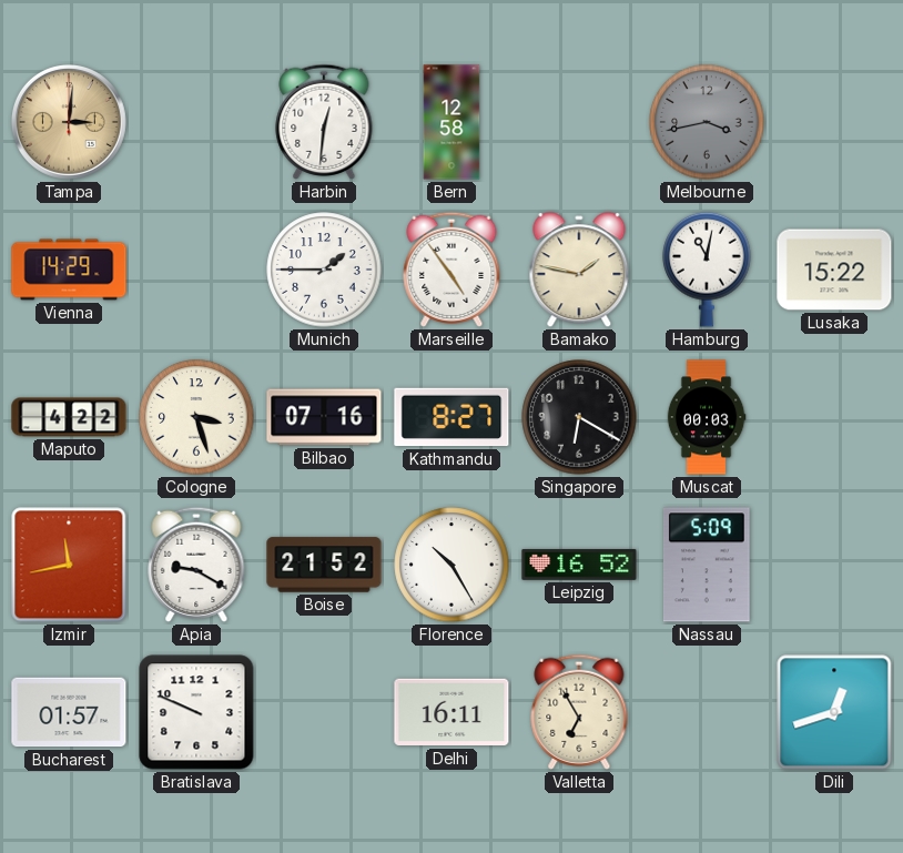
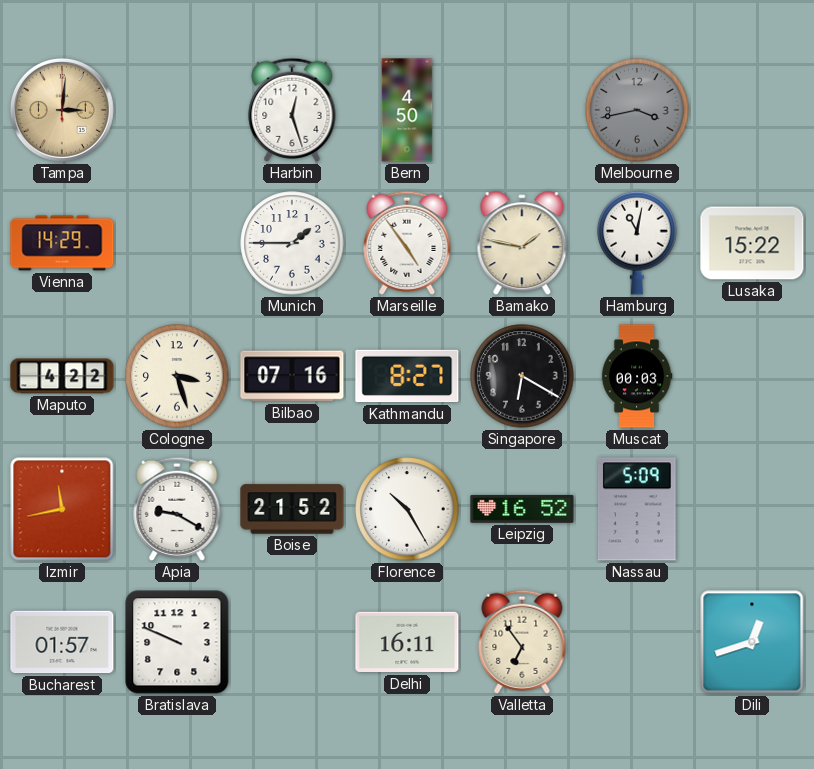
Harbin: 12:31 -> 12:27 (292, 110)
Bern: 12:58 -> 4:50 (407, 110)
Valletta: 6:55 -> 6:54 (522, 642)
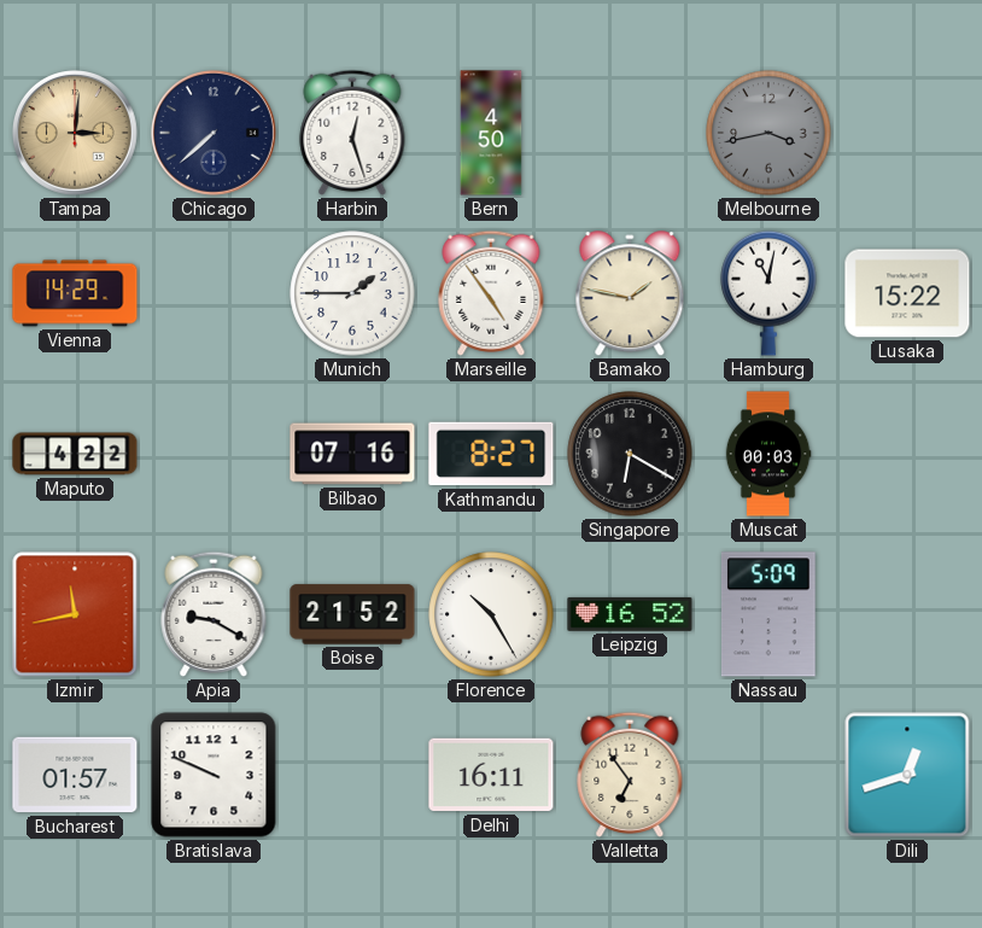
Chicago: none -> 7:38 (214, 133)
Cologne: 3:27 -> none (177, 376)
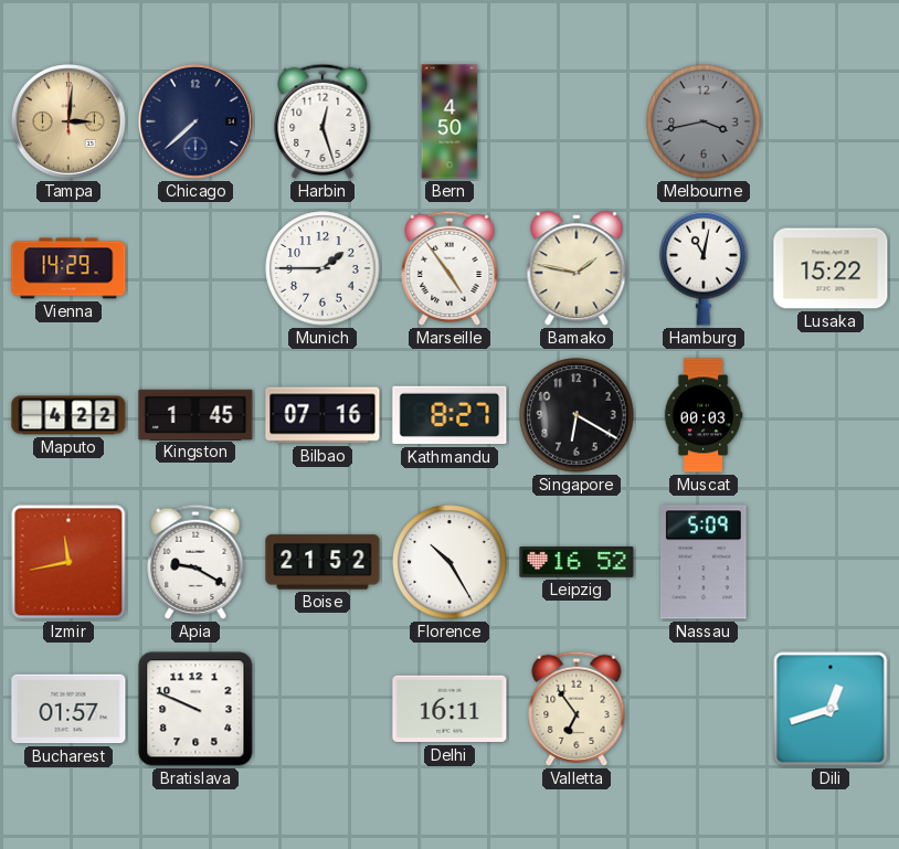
Kingston: none -> 1:45 (195, 414)
